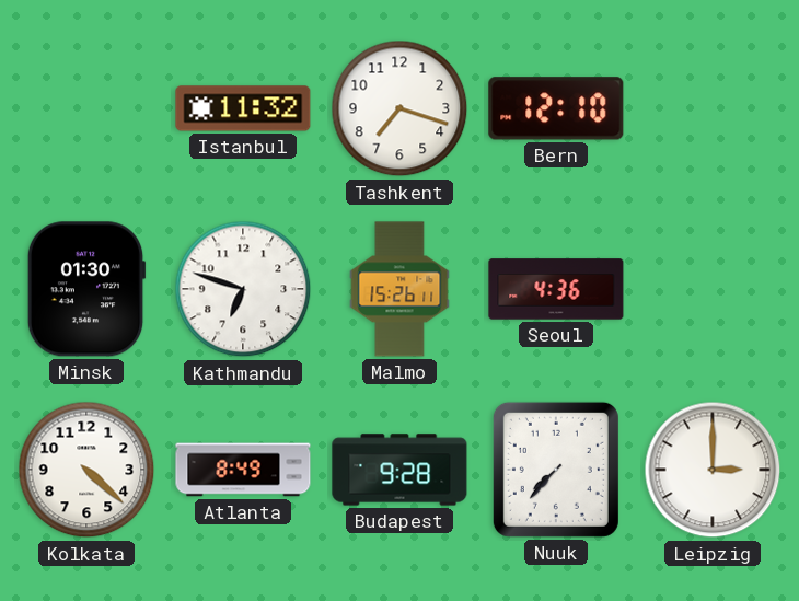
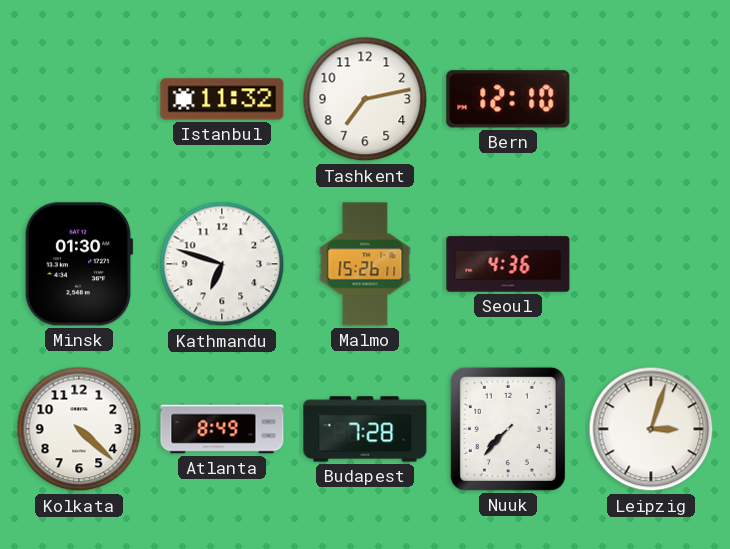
Tashkent: 7:18 -> 7:13 (365, 99)
Budapest: 9:28 -> 7:28 (365, 429)
Leipzig: 3:00 -> 3:03 (651, 429)
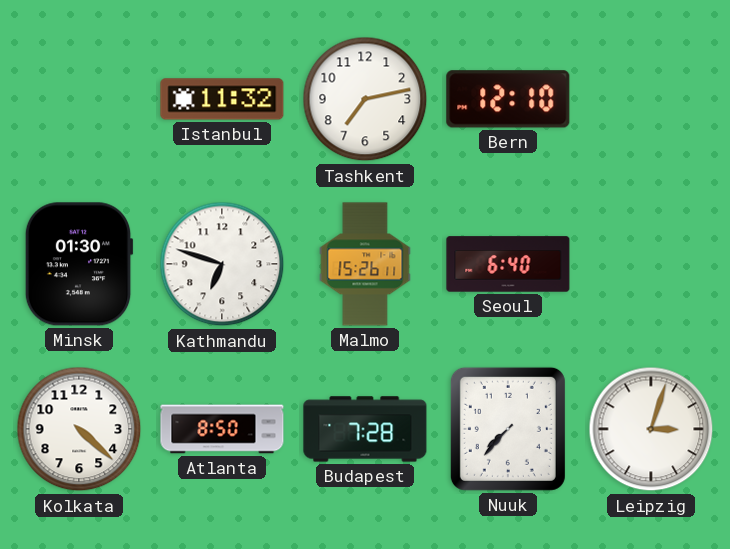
Seoul: 4:36 -> 6:40 (508, 264)
Atlanta: 8:49 -> 8:50 (222, 429)
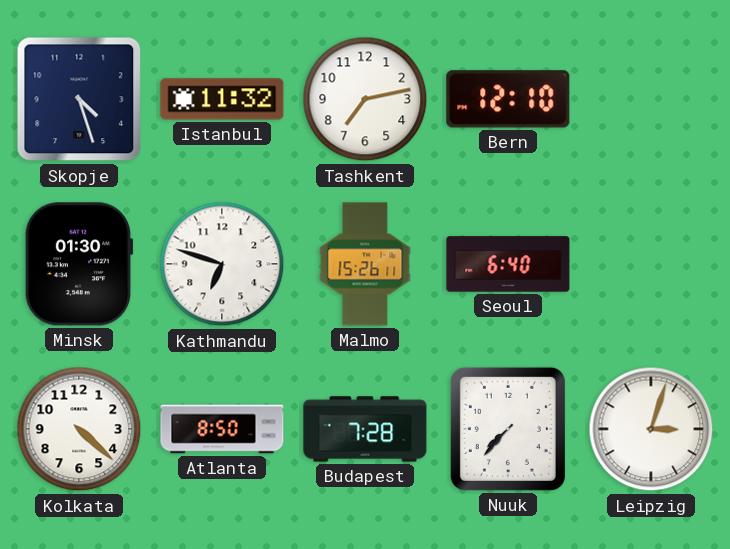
Skopje: none -> 4:27 (79, 99)
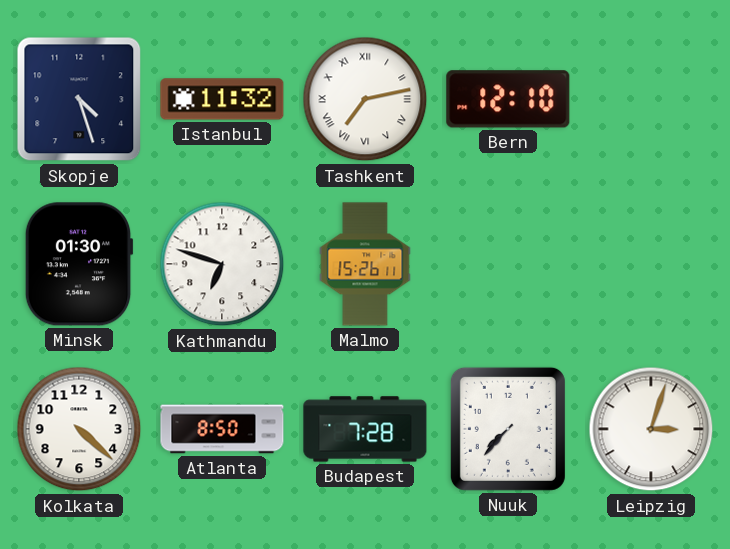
Tashkent numerals: Arabic -> Roman (365, 99)
Seoul: 6:40 -> none (508, 264)
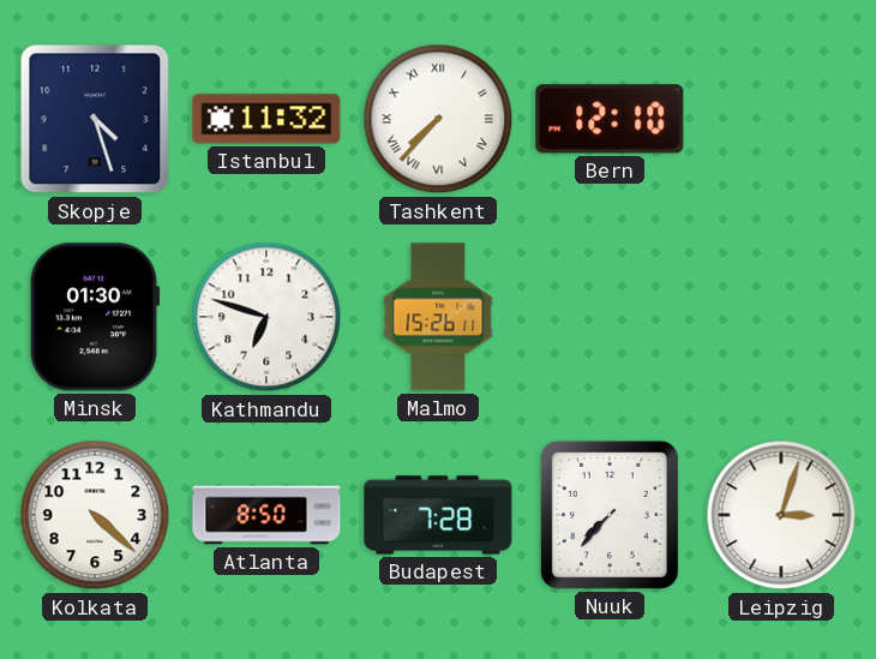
Tashkent: 7:13 -> 7:37 (438, 119)
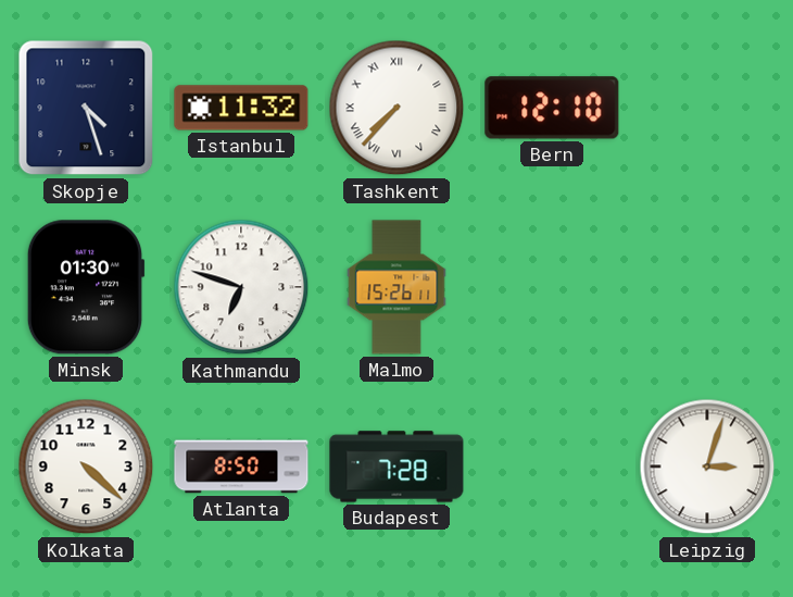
Nuuk: 7:37 -> none (610, 515)
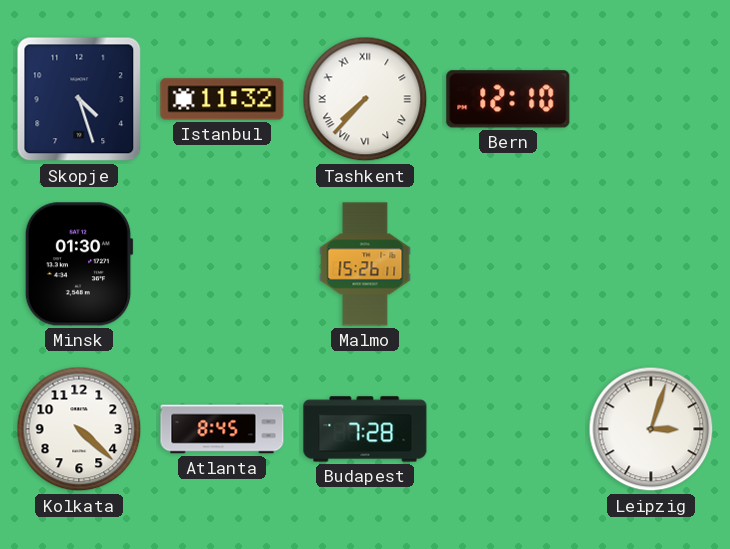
Kathmandu: 6:48 -> none (241, 287)
Atlanta: 8:50 -> 8:45 (222, 429)
